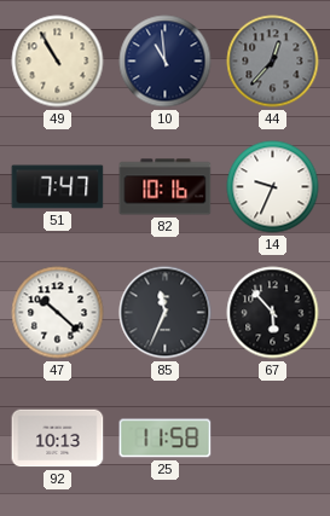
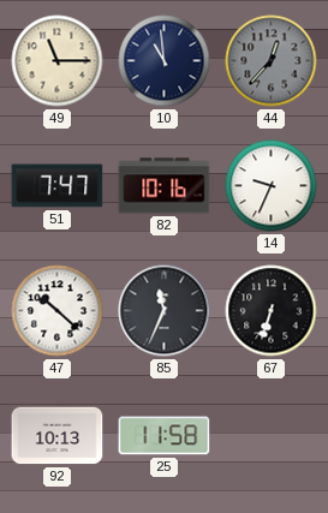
49: 10:55 -> 11:15 (58, 61)
67: 5:53 -> 6:33 (272, 311)
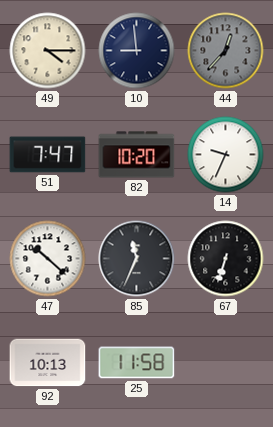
49: 11:15 -> 4:15 (48, 51)
10: 10:59 -> 8:59 (137, 51)
82: 10:16 -> 10:20 (137, 155)
